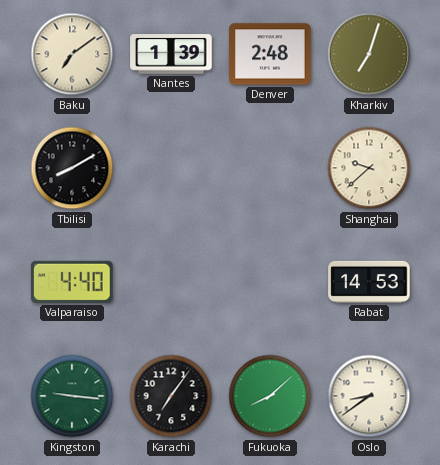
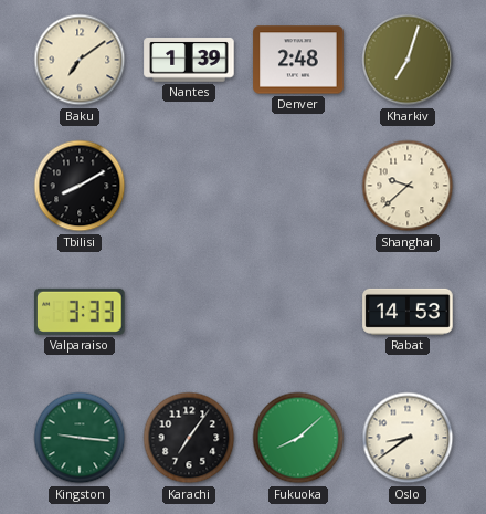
Valparaiso: 4:40 -> 3:33 (80, 312)
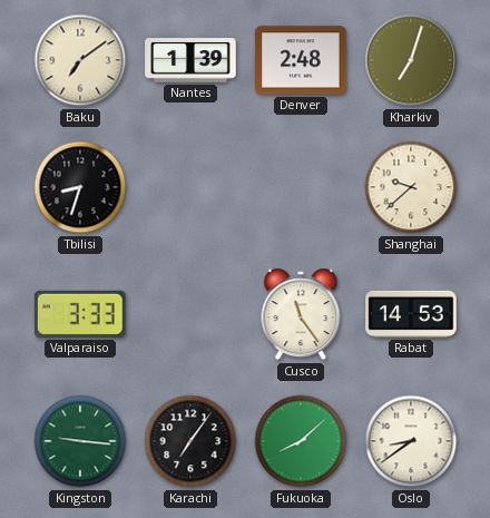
Tbilisi: 8:10 -> 8:33 (80, 187)
Cusco: none -> 11:24 (301, 314)
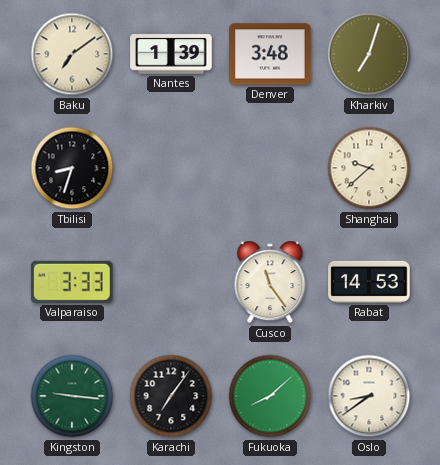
Denver: 2:48 -> 3:48 (270, 54)
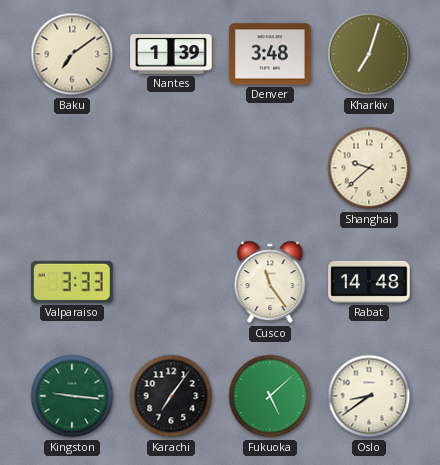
Tbilisi: 8:33 -> none (72, 168)
Rabat: 14:53 -> 14:48 (369, 282)
Fukuoka: 8:08 -> 5:08 (270, 396)
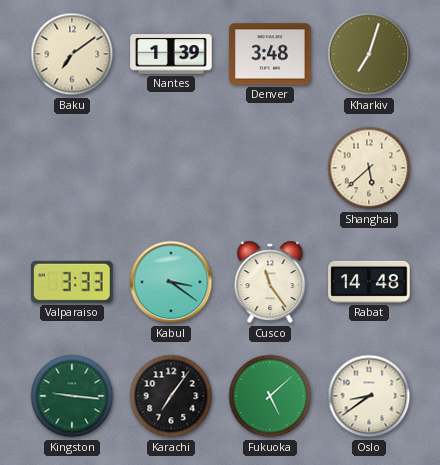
Shanghai: 9:38 -> 5:38 (369, 168)
Kabul: none -> 3:21 (171, 282)
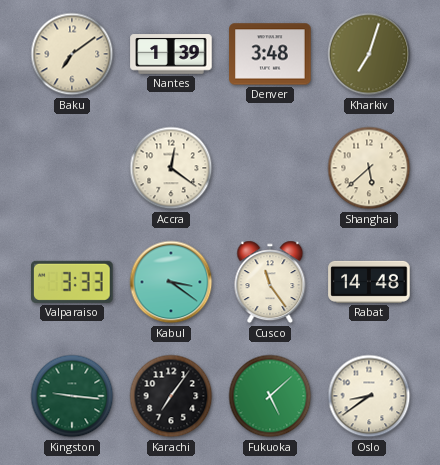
Accra: none -> 12:21 (171, 168)
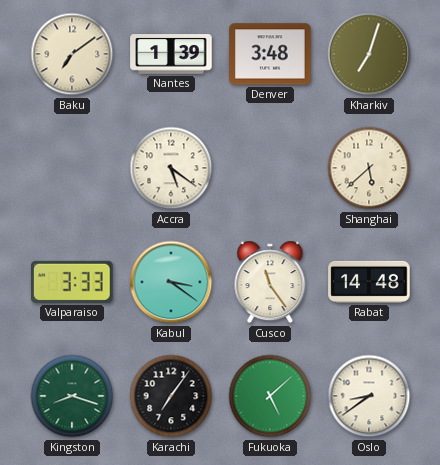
Accra: 12:21 -> 5:21 (171, 168)
Kingston: 9:16 -> 8:18 (72, 396)
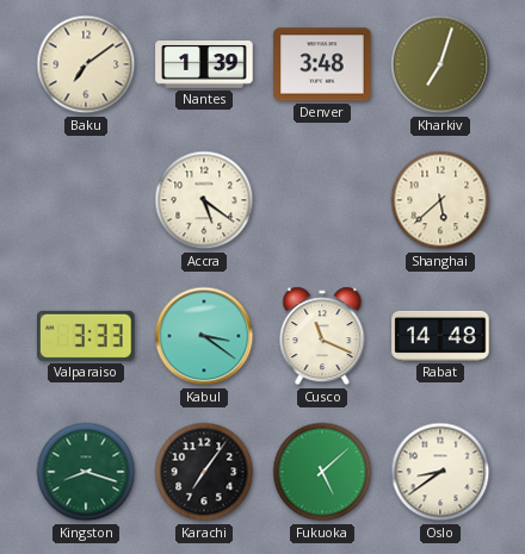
Cusco: 11:24 -> 11:19 (322, 336)
